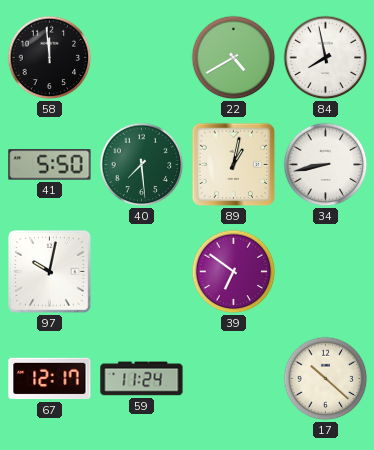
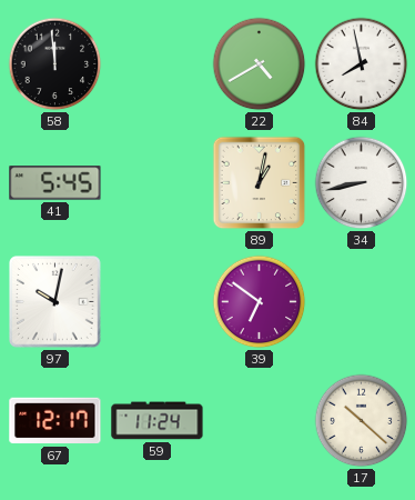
41: 5:50 -> 5:45 (55, 183)
40: 7:29 -> none (142, 165)
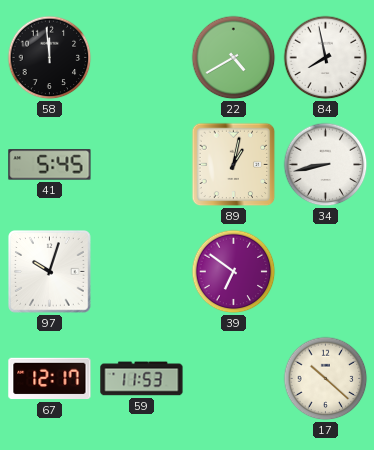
97: 10:02 -> 10:03 (50, 272)
59: 11:24 -> 11:53 (142, 379)
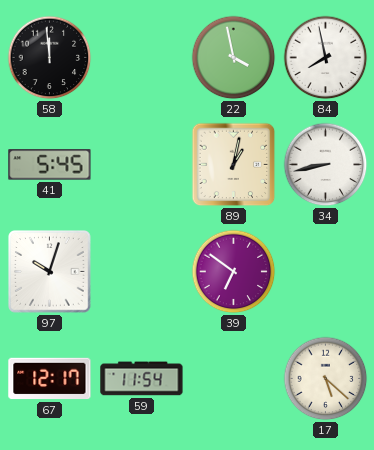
22: 4:40 -> 3:58 (234, 58)
59: 11:53 -> 11:54 (142, 379)
17: 10:22 -> 5:22 (326, 379)
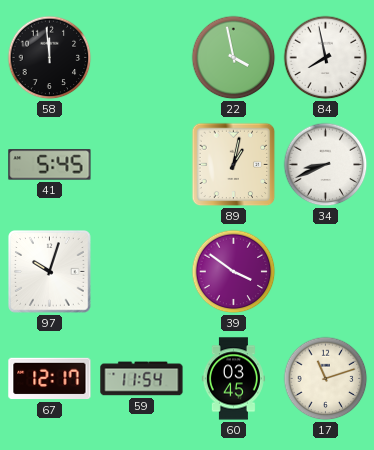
34: 8:43 -> 8:41 (326, 165)
39: 6:51 -> 3:51 (234, 272)
60: none -> 03:45 (233, 379)
17: 5:22 -> 11:12 (326, 379)
